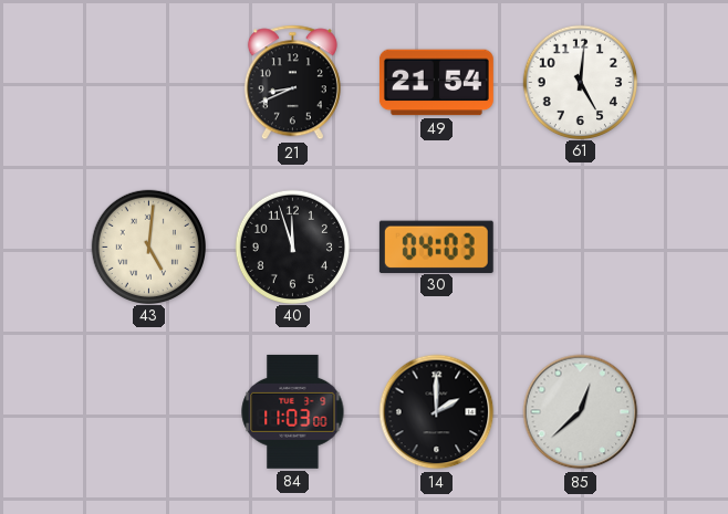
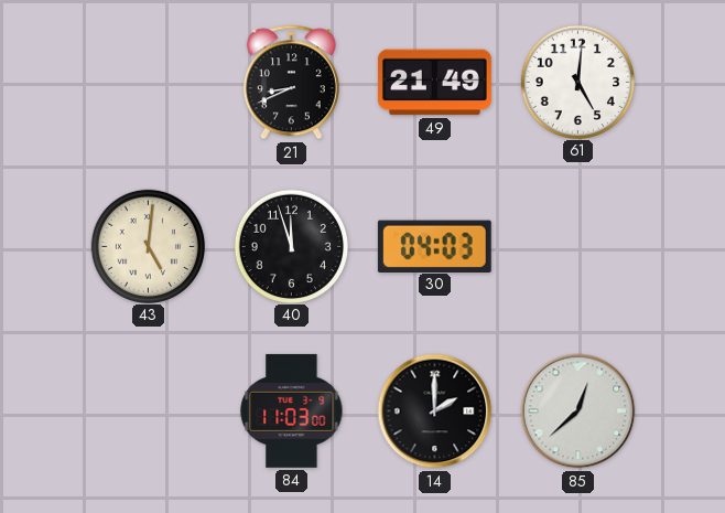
49: 21:54 -> 21:49 (435, 83)
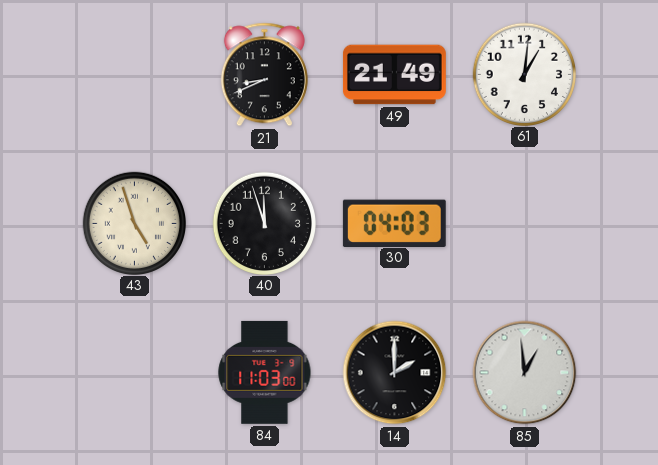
61: 5:01 -> 1:01 (524, 74)
43: 5:01 -> 4:57 (134, 223)
85: 12:38 -> 12:59 (525, 373)
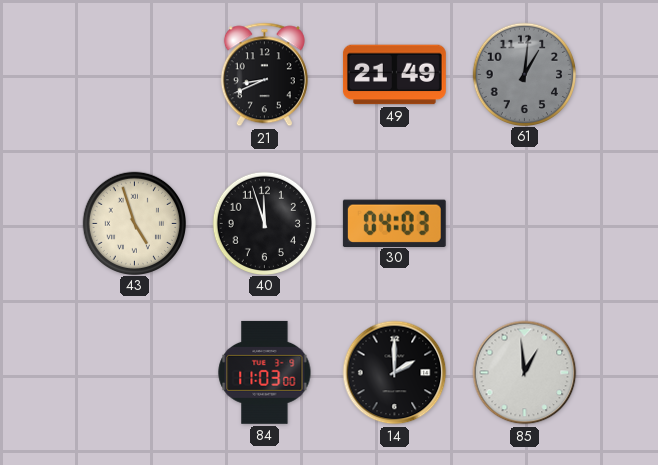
61 dial: white -> grey (524, 74)
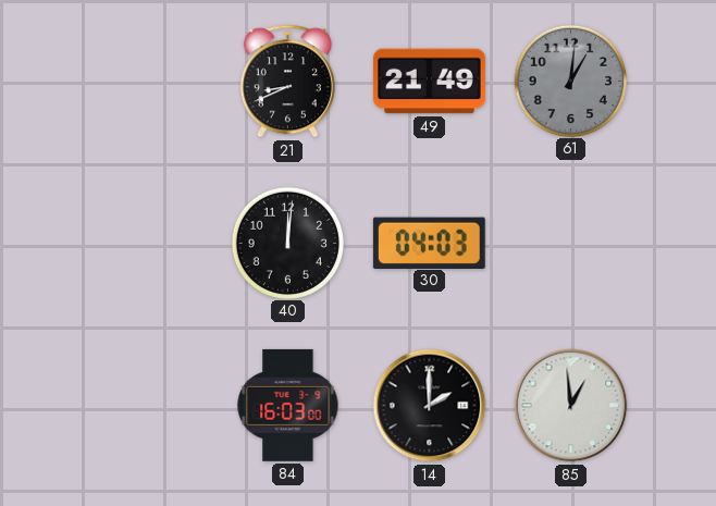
43: 4:57 -> none (134, 223)
40: 11:57 -> 12:01 (287, 243)
84: 11:03 -> 16:03 (288, 405)
